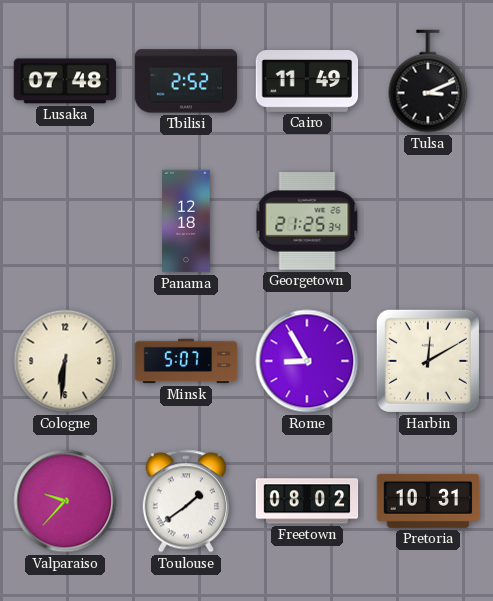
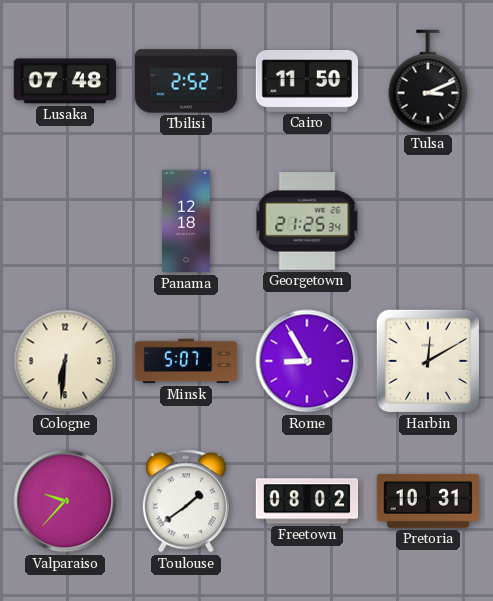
Cairo: 11:49 -> 11:50 (307, 82)
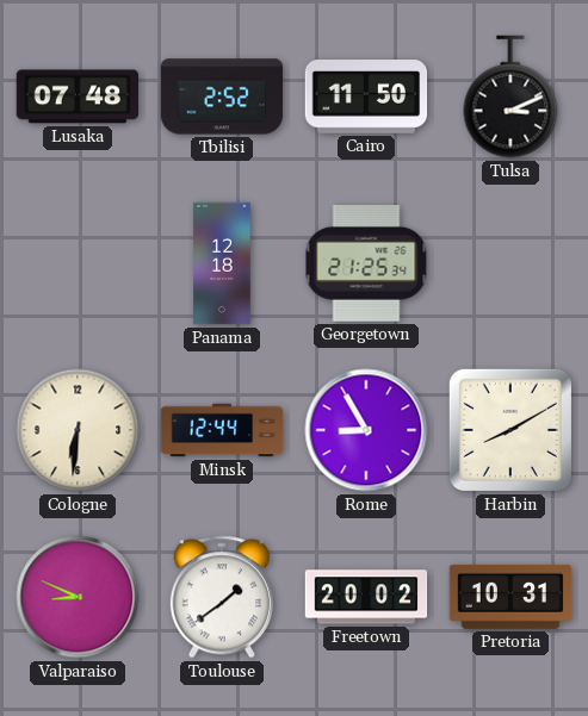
Minsk: 5:07 -> 12:44 (222, 430)
Harbin: 12:10 -> 8:10 (510, 430)
Valparaiso: 9:37 -> 8:49 (78, 597)
Freetown: 08:02 -> 20:02 (366, 597)
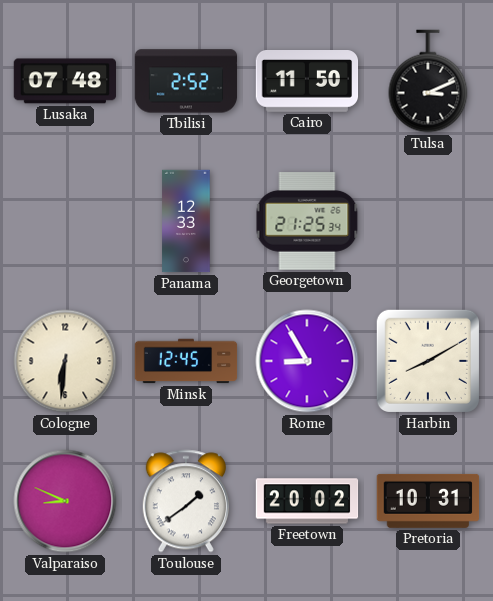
Panama: 12:18 -> 12:33 (186, 221)
Minsk: 12:44 -> 12:45 (186, 361)
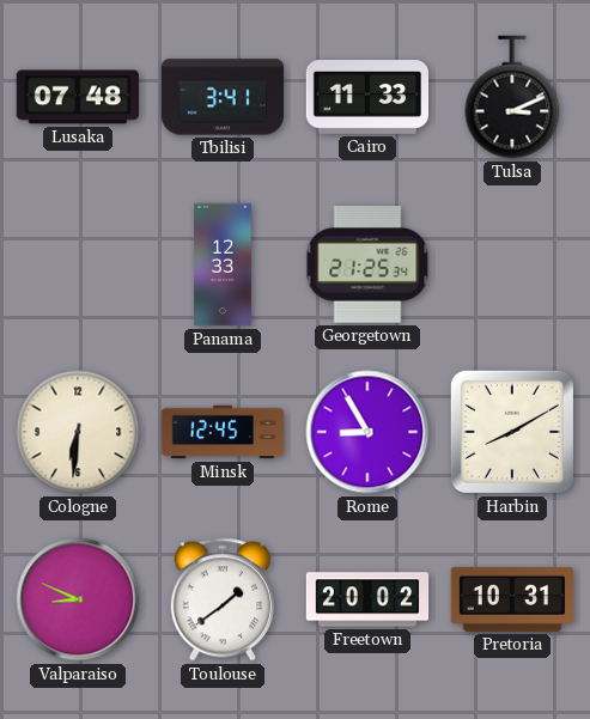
Tbilisi: 2:52 -> 3:41 (223, 97)
Cairo: 11:50 -> 11:33 (367, 98)
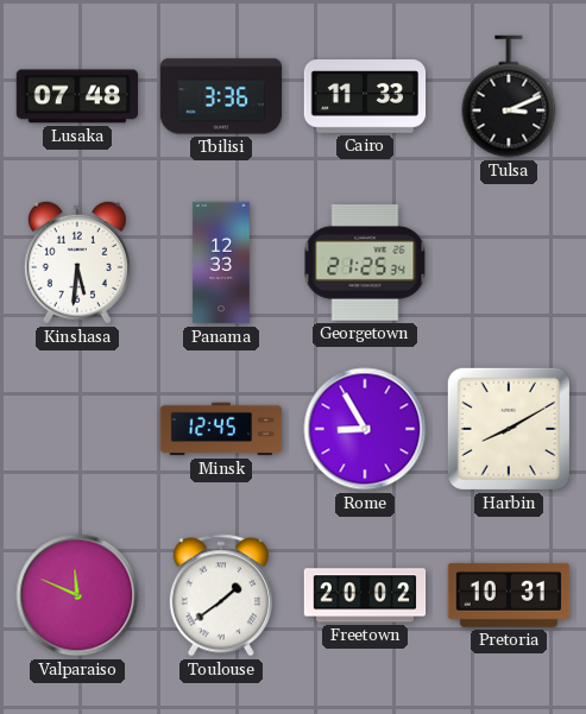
Tbilisi: 3:41 -> 3:36 (221, 96)
Kinshasa: none -> 5:31 (77, 263)
Cologne: 6:31 -> none (78, 432)
Valparaiso: 8:49 -> 11:49 (77, 595)
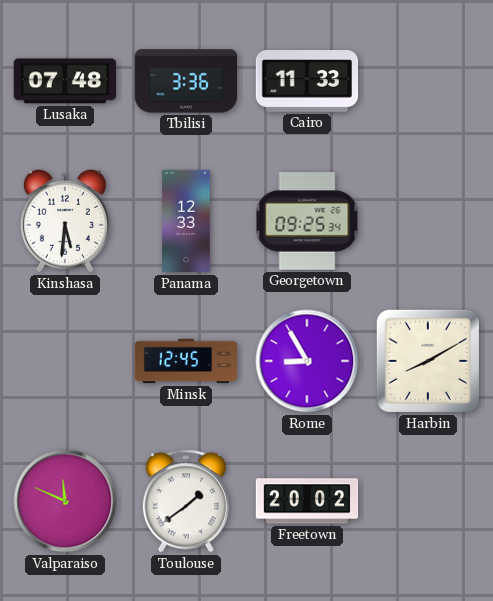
Tulsa: 3:11 -> none (509, 96)
Georgetown: 21:25 -> 09:25 (307, 222)
Pretoria: 10:31 -> none (509, 595)
